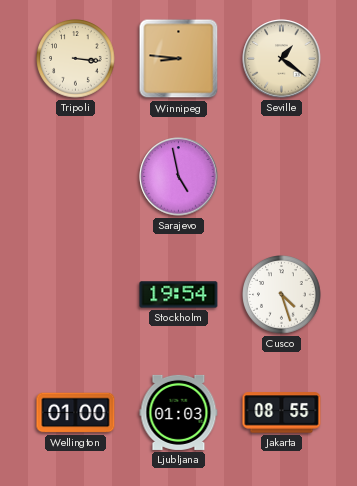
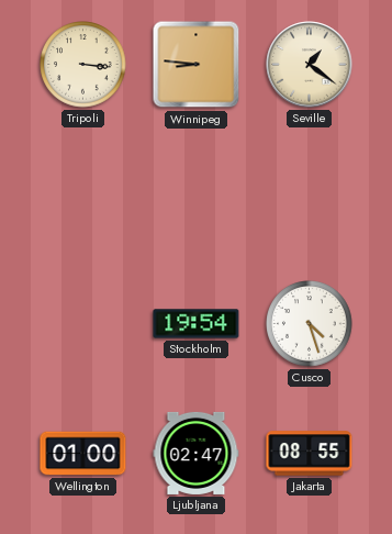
Sarajevo: 4:58 -> none (179, 177)
Ljubljana: 01:03 -> 02:47 (197, 453)
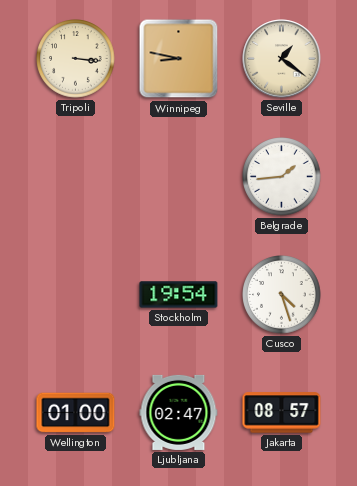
Winnipeg: 8:46 -> 8:47 (179, 59)
Belgrade: none -> 1:44 (282, 177)
Jakarta: 08:55 -> 08:57 (282, 413)
